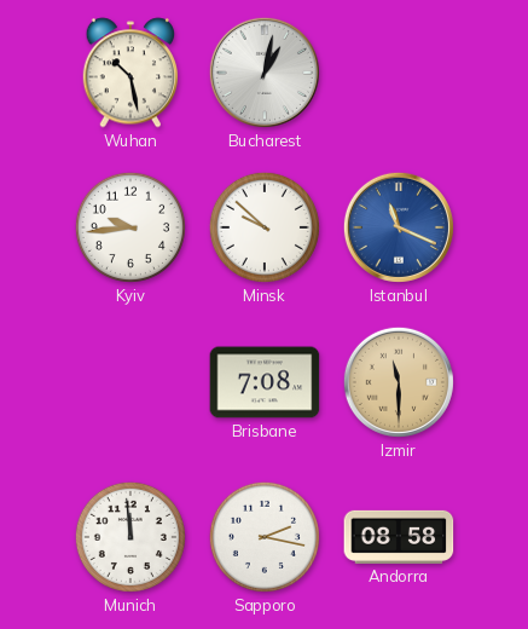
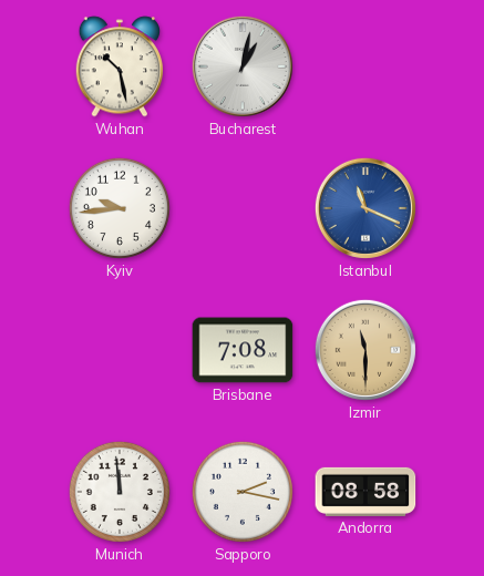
Minsk: 9:52 -> none (265, 227)
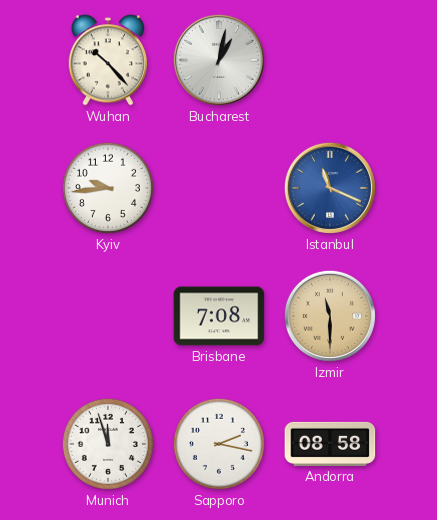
Wuhan: 10:28 -> 10:23 (108, 60)
Munich: 11:59 -> 11:57 (108, 444)
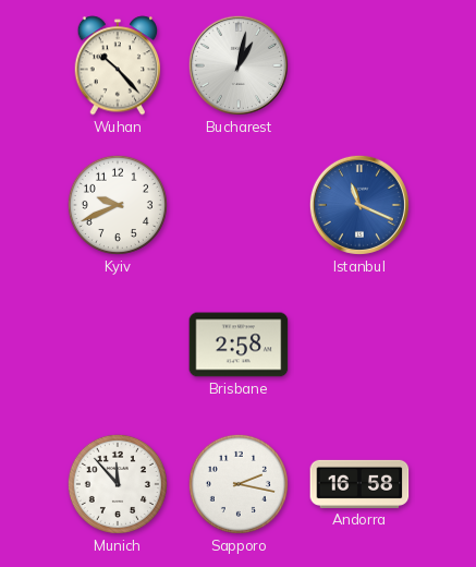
Kyiv: 9:44 -> 9:41 (118, 205)
Brisbane: 7:08 -> 2:58 (239, 345)
Izmir: 11:30 -> none (330, 316)
Munich: 11:57 -> 11:53 (118, 484)
Andorra: 08:58 -> 16:58 (359, 484)
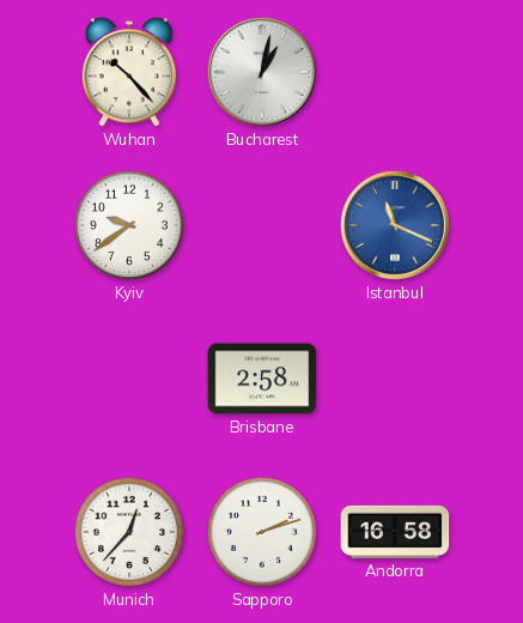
Kyiv: 9:41 -> 9:39 (129, 225)
Munich: 11:53 -> 12:37 (129, 532)
Sapporo: 2:17 -> 2:12 (262, 532)
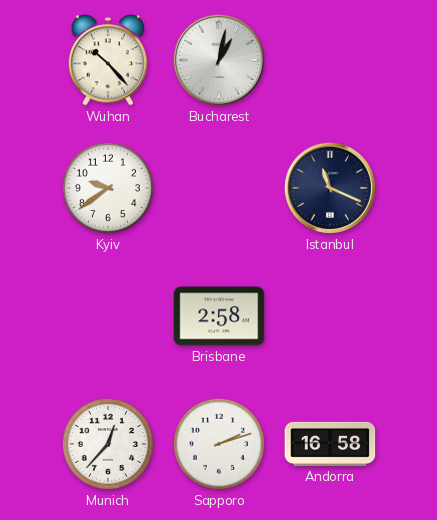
Istanbul dial: blue -> navy (330, 188)
